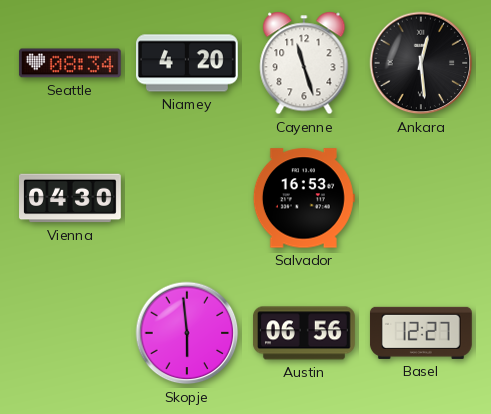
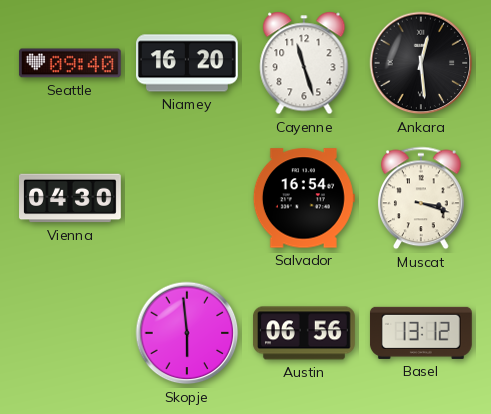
Seattle: 08:34 -> 09:40 (70, 63)
Niamey: 4:20 -> 16:20 (188, 63)
Salvador: 16:53 -> 16:54 (304, 198)
Muscat: none -> 3:18 (421, 198)
Basel: 12:27 -> 13:12 (421, 333)
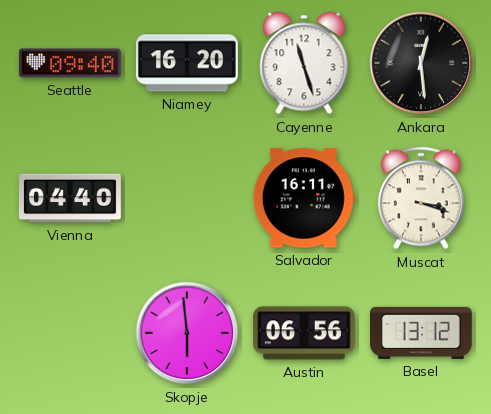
Vienna: 04:30 -> 04:40 (71, 198)
Salvador: 16:54 -> 16:11 (304, 198)
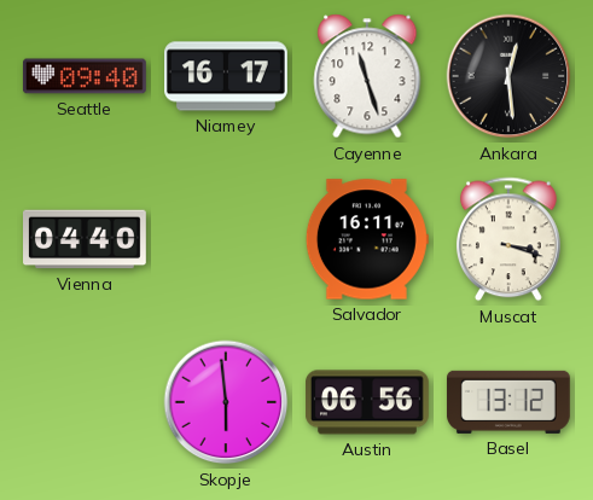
Niamey: 16:20 -> 16:17 (227, 76)
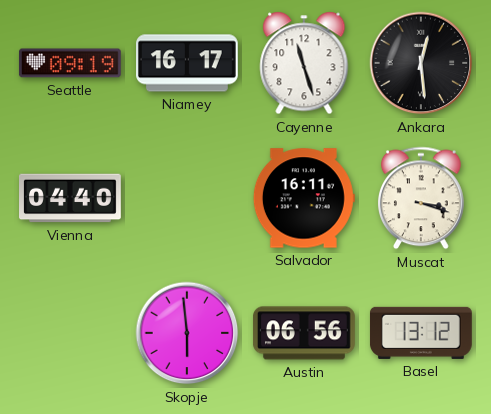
Seattle: 09:40 -> 09:19 (70, 63)
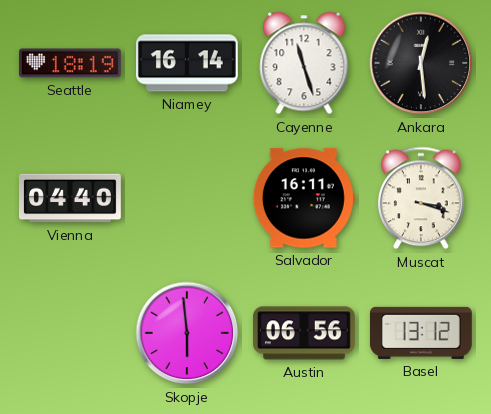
Seattle: 09:19 -> 18:19 (70, 63)
Niamey: 16:17 -> 16:14 (188, 63)
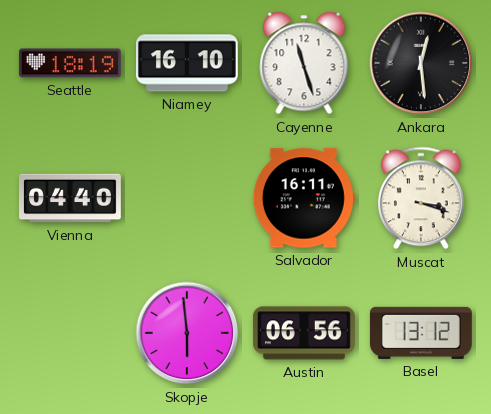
Niamey: 16:14 -> 16:10 (188, 63)
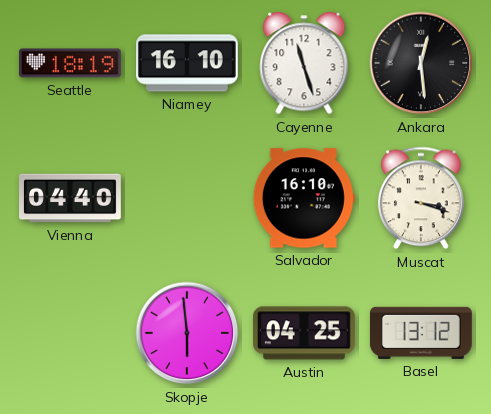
Salvador: 16:11 -> 16:10 (304, 198)
Austin: 06:56 -> 04:25 (305, 333)
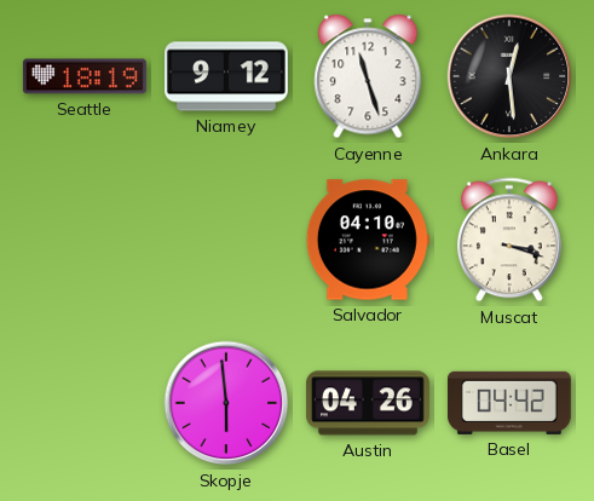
Niamey: 16:10 -> 9:12 (227, 76)
Vienna: 04:40 -> none (71, 198)
Salvador: 16:10 -> 04:10 (368, 240)
Austin: 04:25 -> 04:26 (369, 403)
Basel: 13:12 -> 04:42 (509, 403)
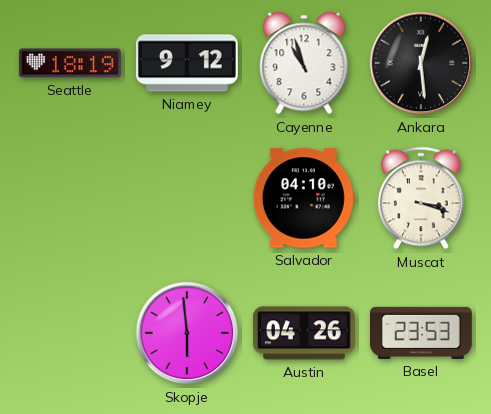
Cayenne: 11:27 -> 10:57 (304, 63)
Basel: 04:42 -> 23:53 (421, 333)
